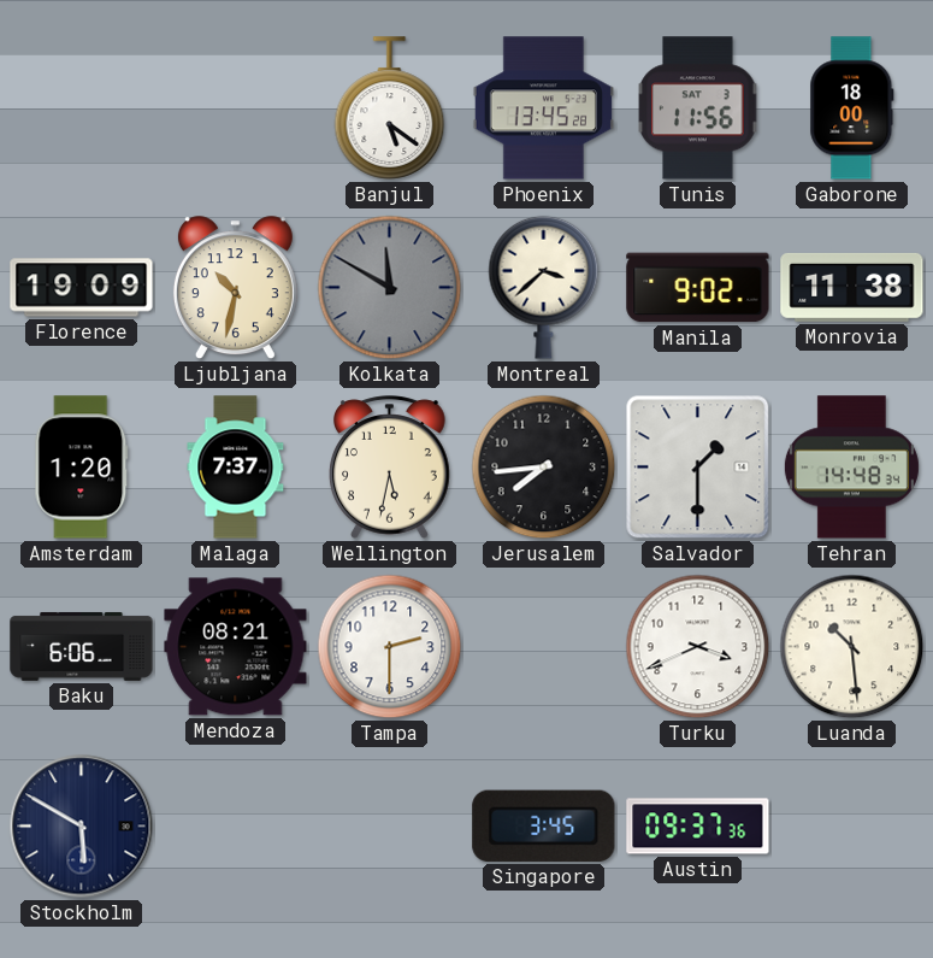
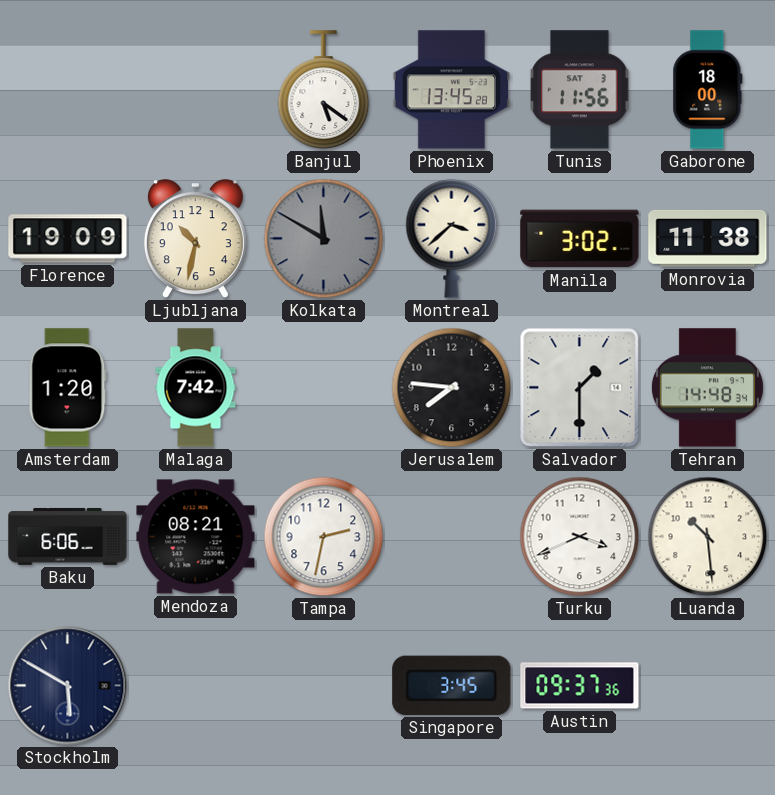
Manila: 9:02 -> 3:02 (580, 239)
Malaga: 7:37 -> 7:42 (196, 388)
Wellington: 5:32 -> none (390, 468)
Jerusalem: 7:44 -> 7:46 (452, 388)
Tampa: 2:30 -> 2:32 (324, 537)
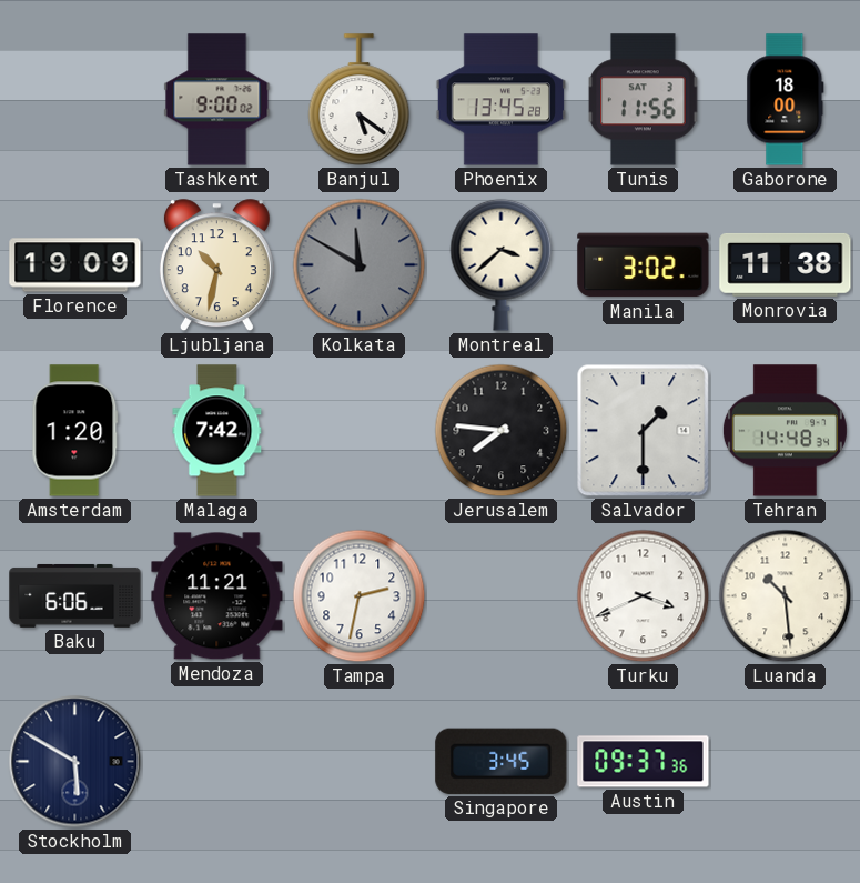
Tashkent: none -> 9:00 (217, 100)
Mendoza: 08:21 -> 11:21 (217, 596)
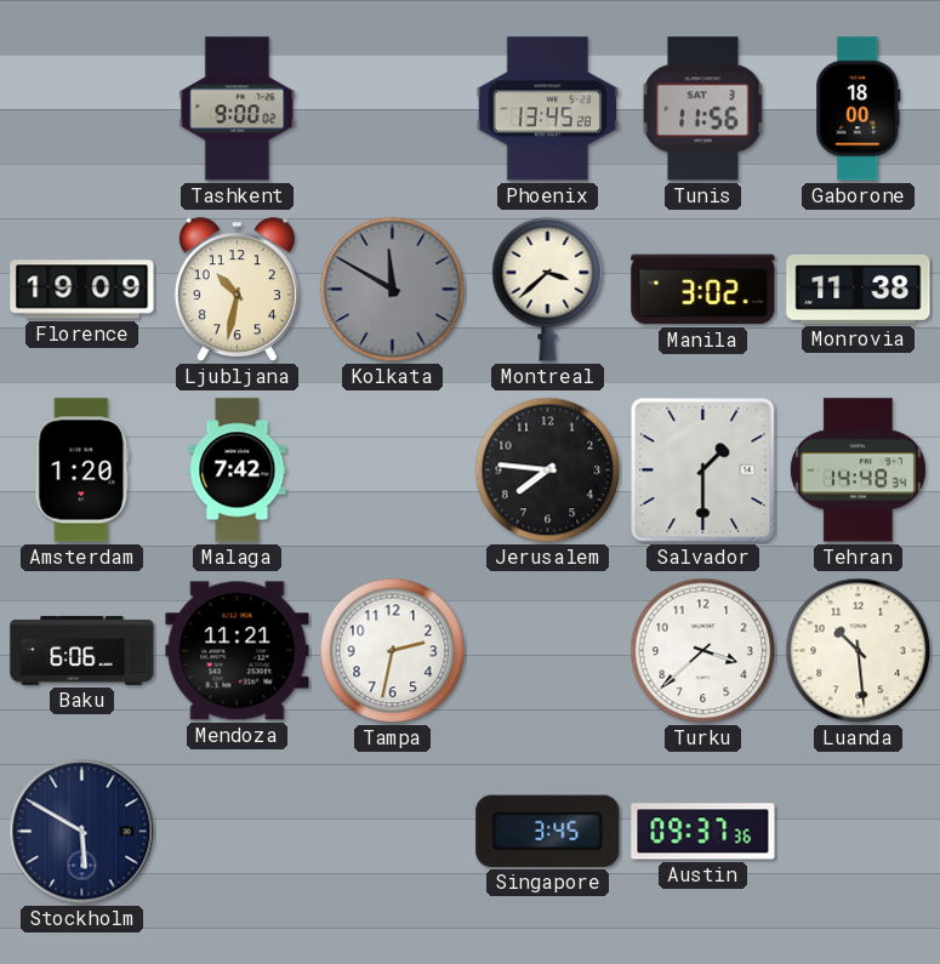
Banjul: 5:21 -> none (360, 100)
Turku: 3:41 -> 3:38 (703, 651)
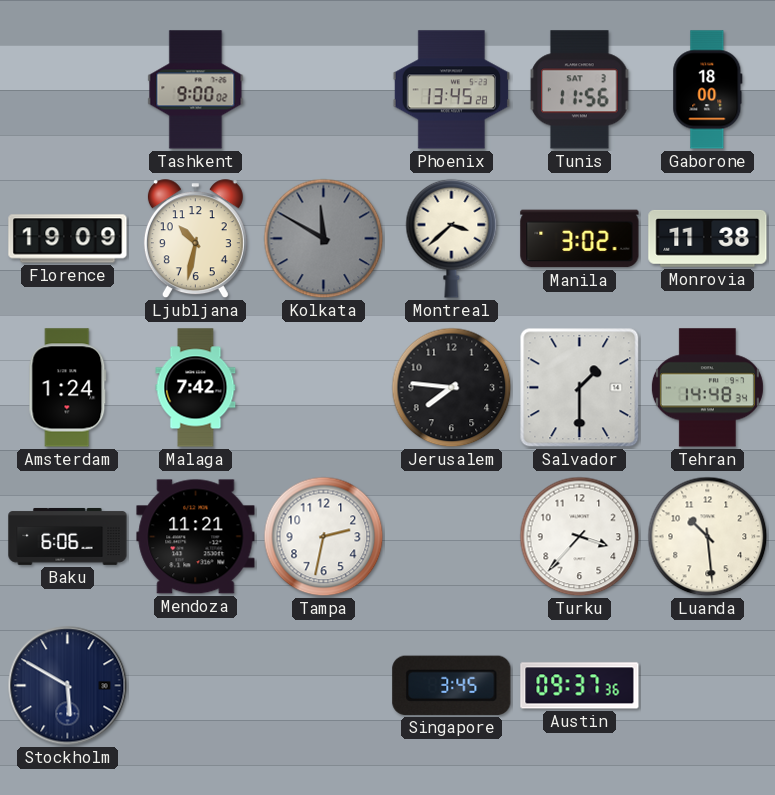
Amsterdam: 1:20 -> 1:24 (68, 388)
Turku: 3:38 -> 3:37 (580, 537)
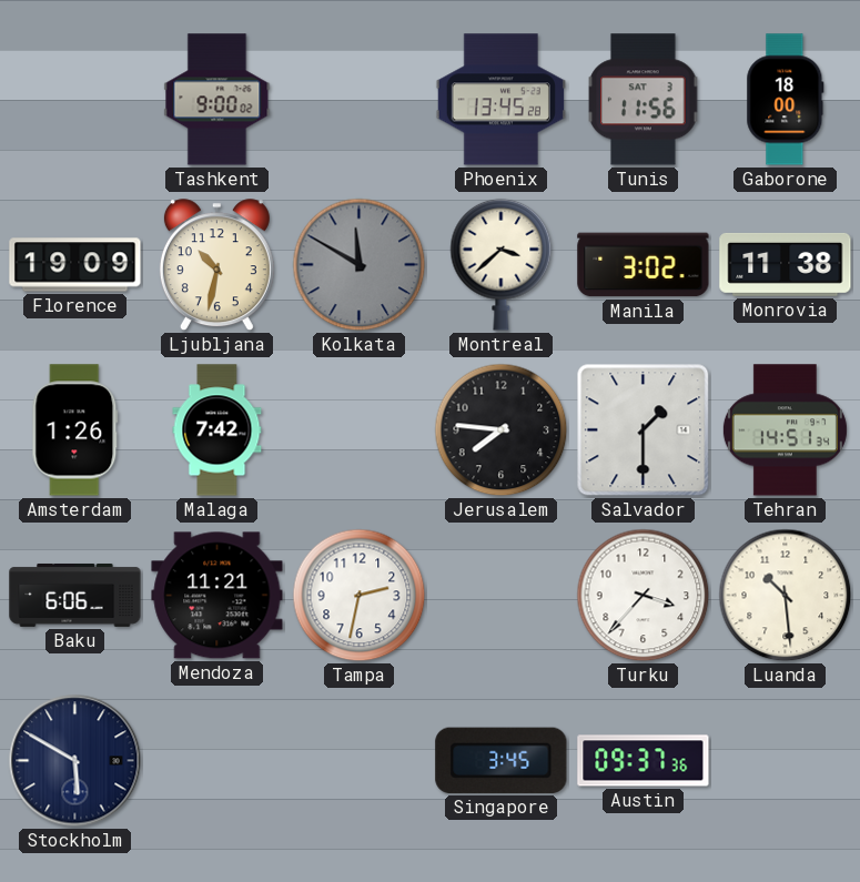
Amsterdam: 1:24 -> 1:26 (75, 430)
Tehran: 14:48 -> 14:51 (785, 430)
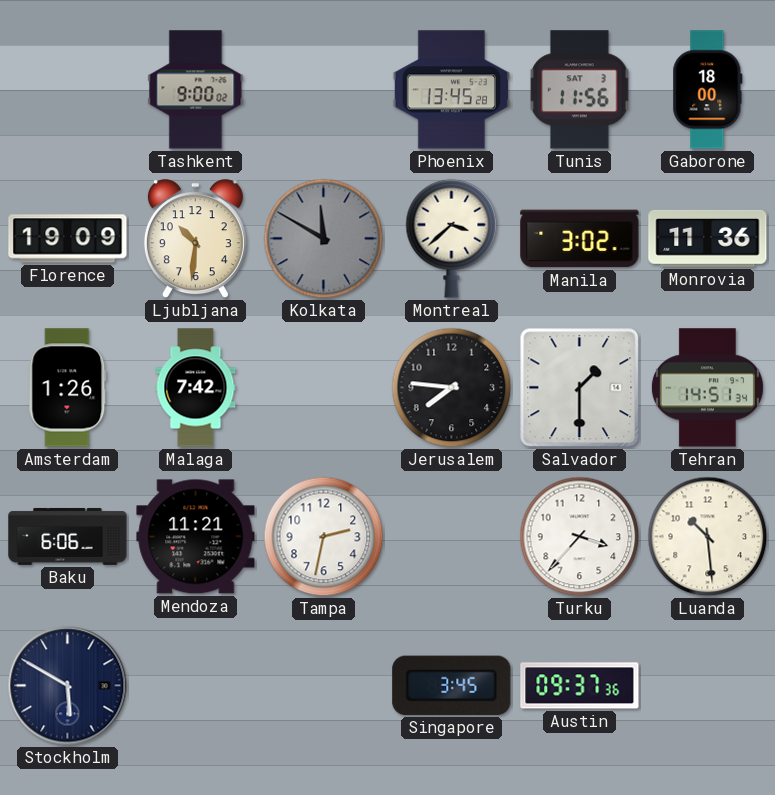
Ljubljana: 10:32 -> 10:31 (195, 239)
Monrovia: 11:38 -> 11:36 (708, 238)
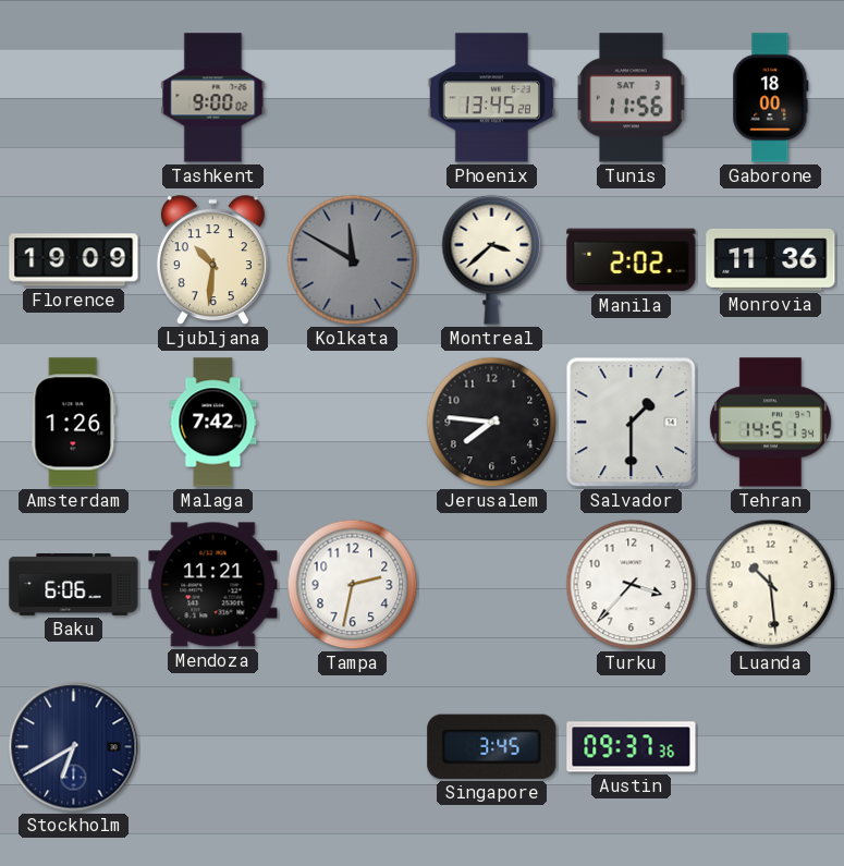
Manila: 3:02 -> 2:02 (632, 260)
Stockholm: 5:50 -> 6:40 (74, 747)
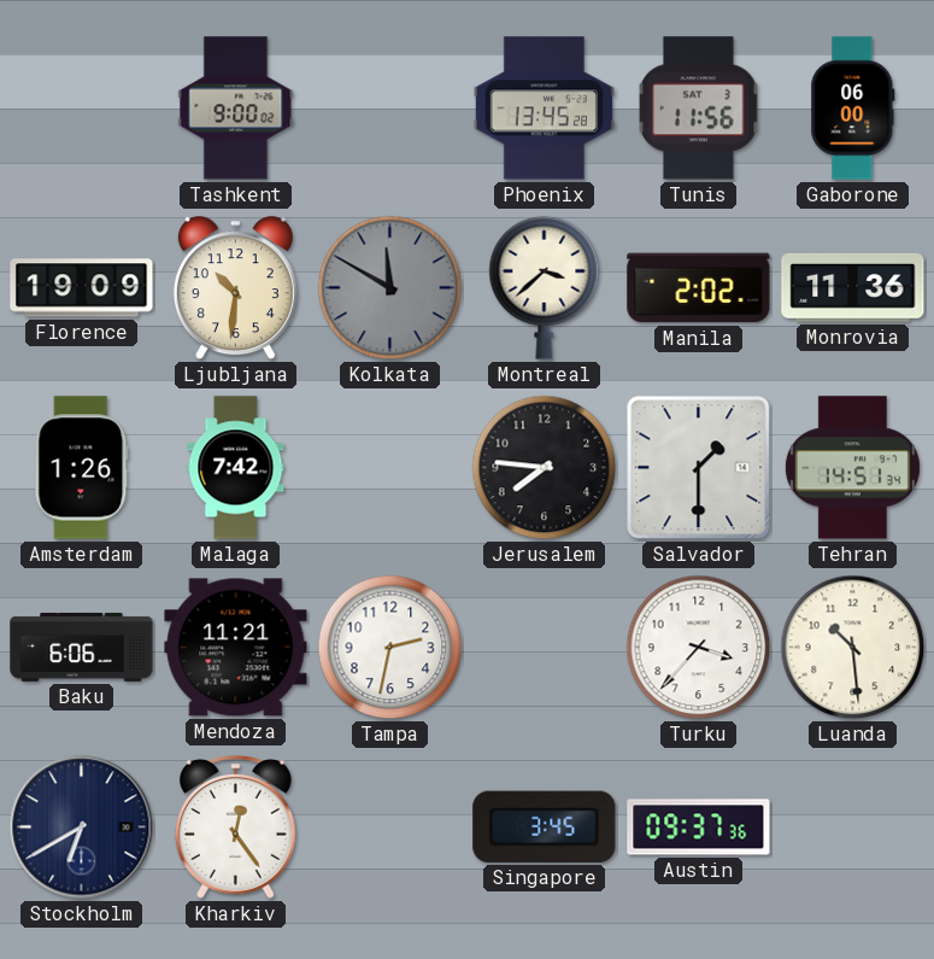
Gaborone: 18:00 -> 06:00 (853, 109)
Kharkiv: none -> 12:24 (236, 828)
